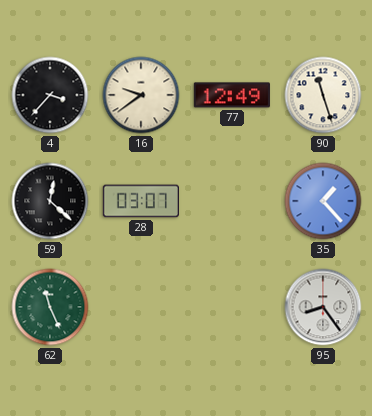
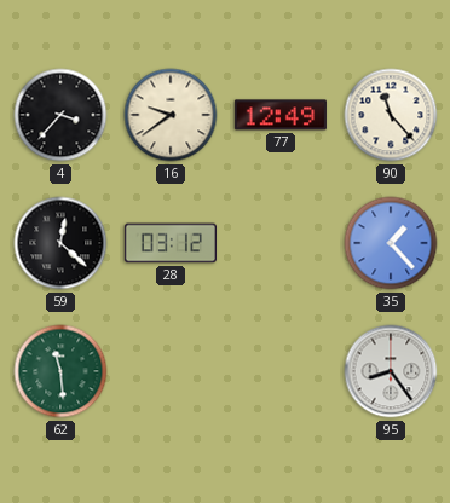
90: 11:27 -> 11:23 (391, 115)
28: 03:07 -> 03:12 (169, 243)
62: 11:26 -> 11:29 (60, 371)
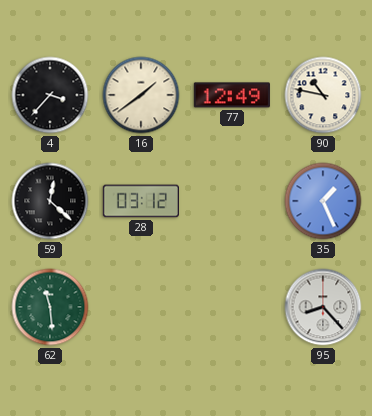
16: 9:39 -> 1:39 (141, 95)
90: 11:23 -> 10:47 (323, 95)
35: 1:23 -> 1:26 (323, 201)
95: 8:24 -> 8:23 (323, 307)
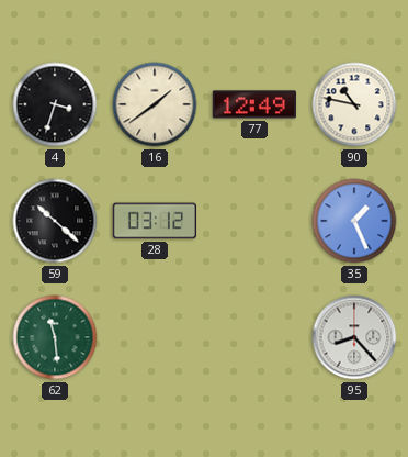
4: 3:37 -> 3:33 (55, 104)
59: 12:22 -> 10:22 (55, 221)
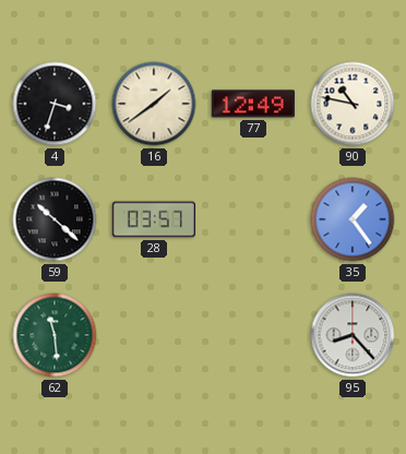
28: 03:12 -> 03:57 (153, 219)
35: 1:26 -> 1:24 (353, 219)
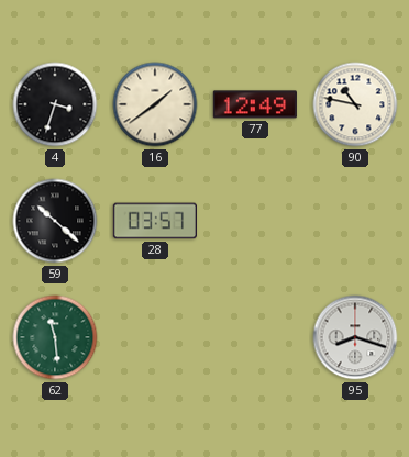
35: 1:24 -> none (353, 219)
95: 8:23 -> 8:18 (355, 337)
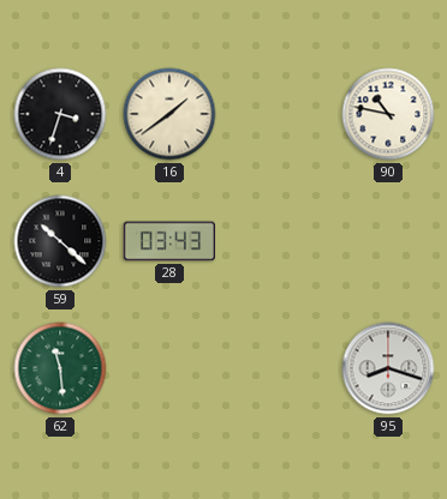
77: 12:49 -> none (255, 104)
28: 03:57 -> 03:43 (168, 241)
